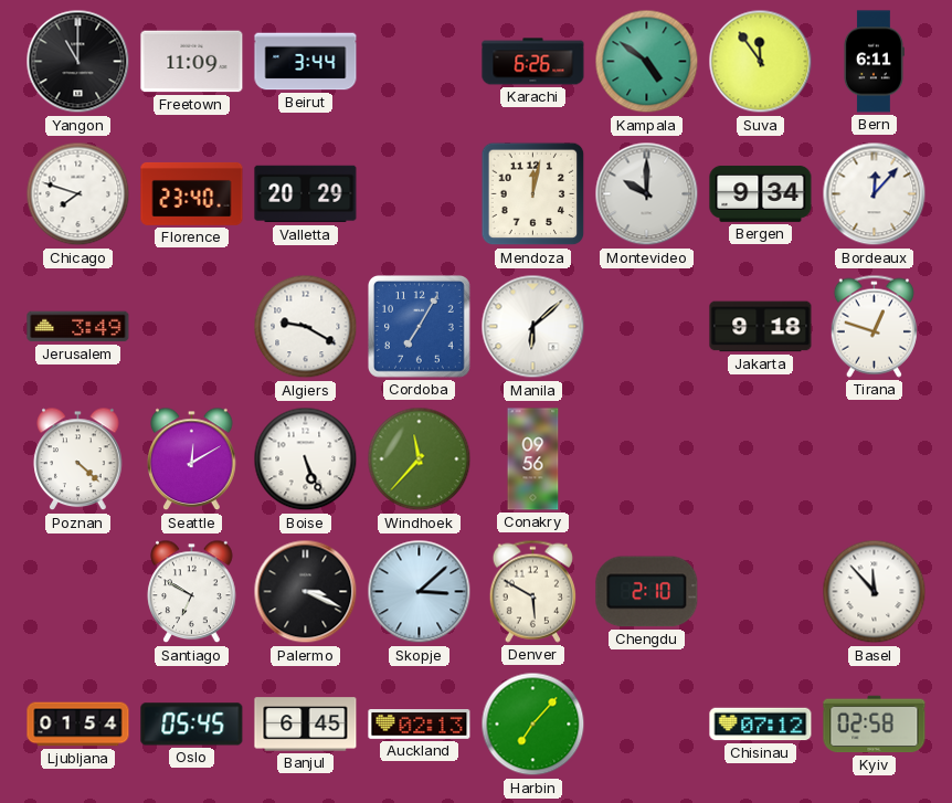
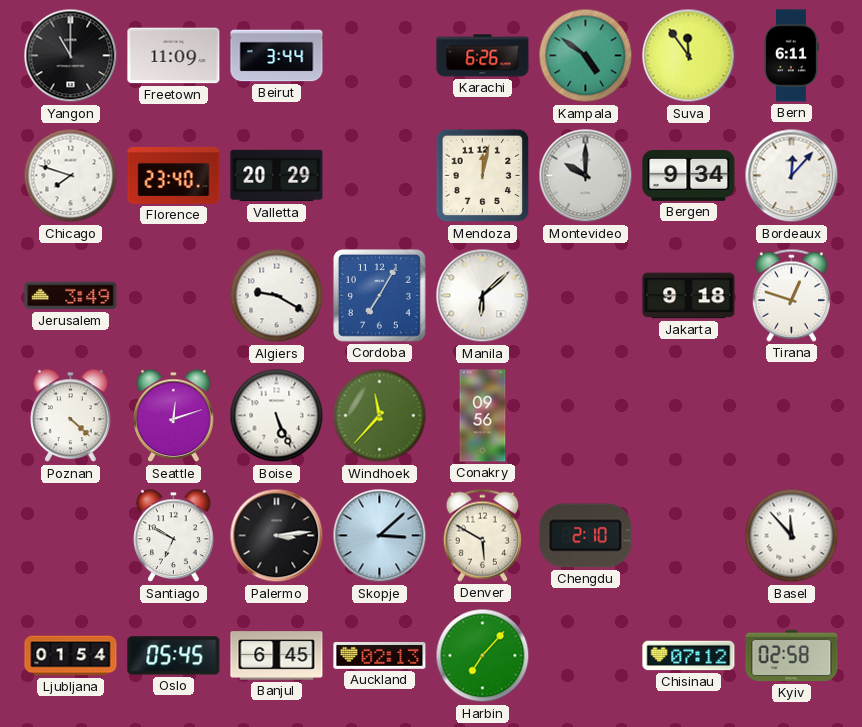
Seattle: 12:10 -> 12:12 (174, 416)
Palermo: 3:19 -> 3:14 (277, 536)
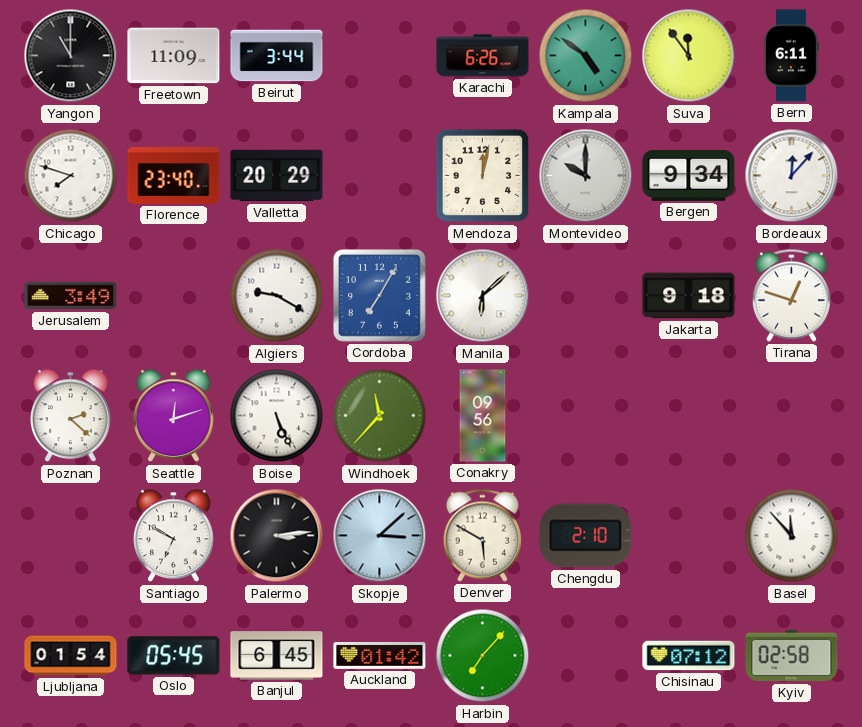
Poznan: 4:22 -> 2:22 (71, 416)
Auckland: 02:13 -> 01:42 (380, 656)
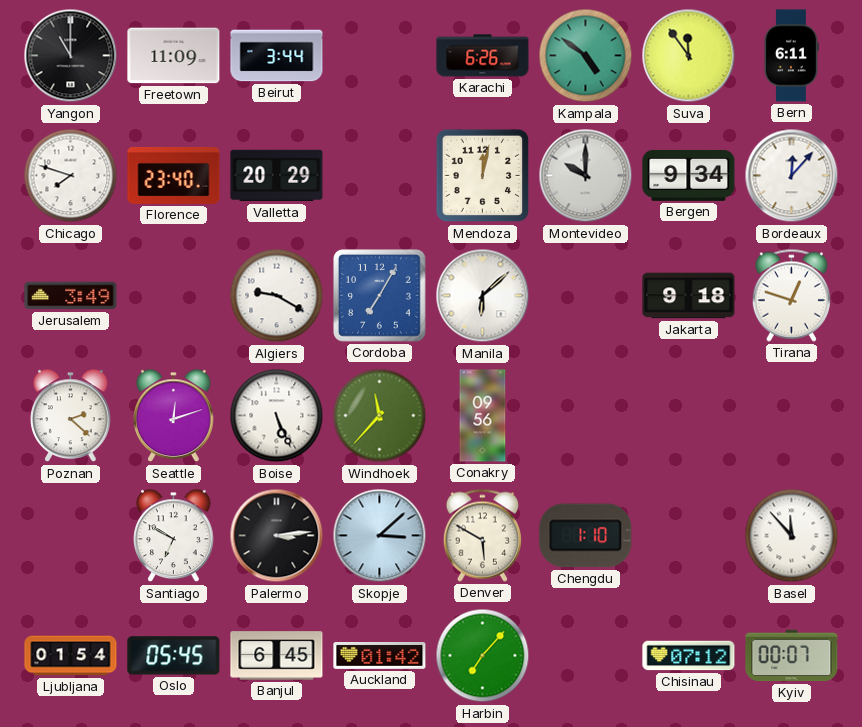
Chengdu: 2:10 -> 1:10 (586, 536)
Kyiv: 02:58 -> 00:07 (792, 656)
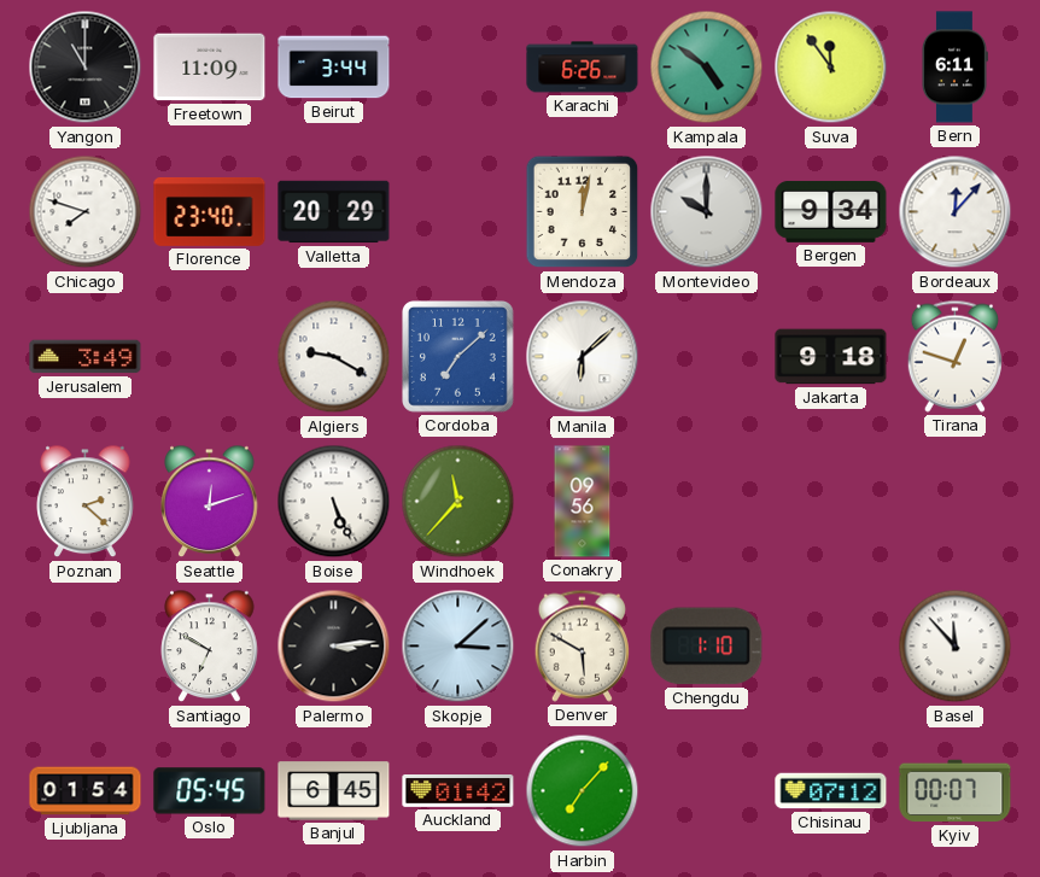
Cordoba: 7:05 -> 7:08 (458, 357)
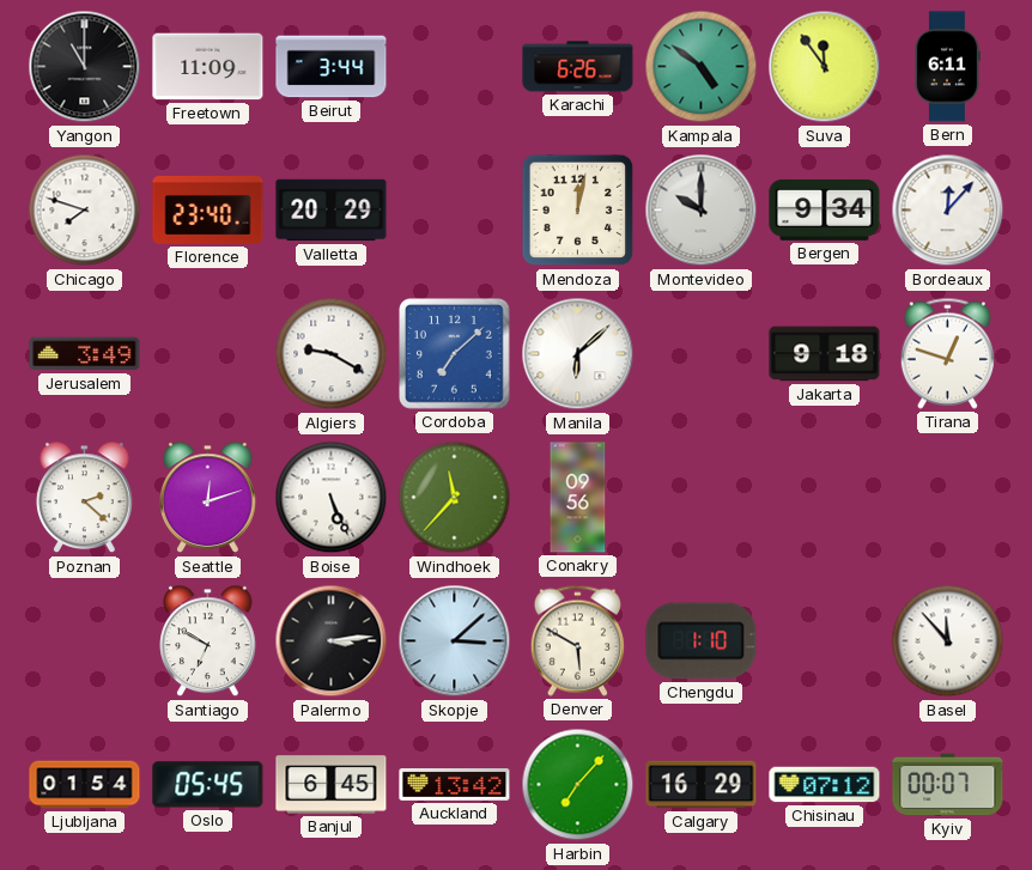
Auckland: 01:42 -> 13:42 (455, 785)
Calgary: none -> 16:29 (702, 785)
